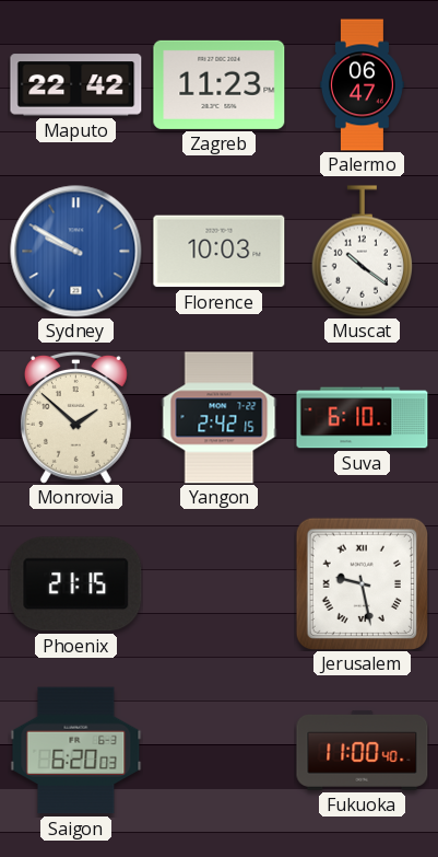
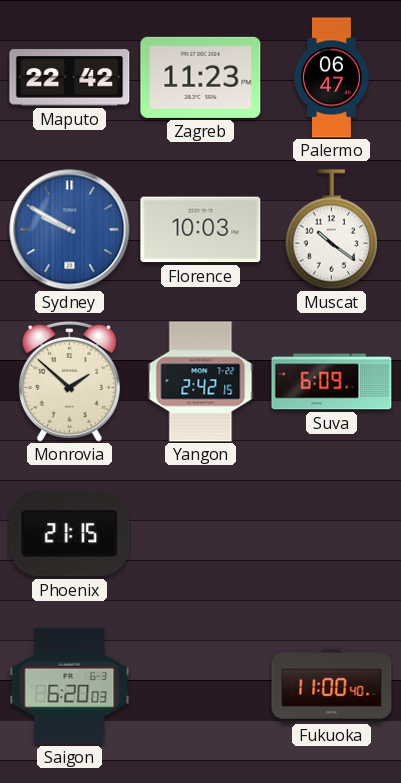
Suva: 6:10 -> 6:09 (332, 382)
Jerusalem: 9:28 -> none (362, 583)
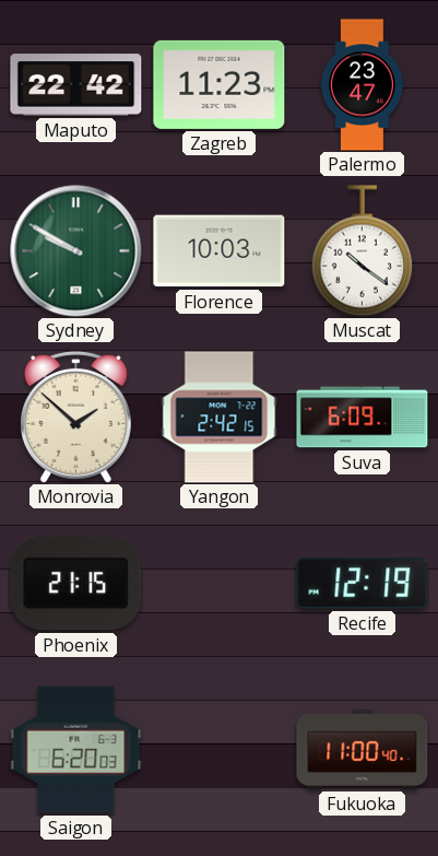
Palermo: 06:47 -> 23:47 (362, 85)
Sydney dial: blue -> green (76, 251)
Recife: none -> 12:19 (363, 584)
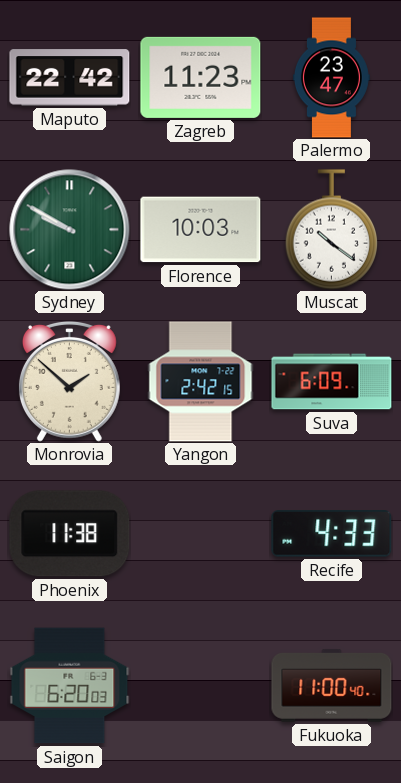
Phoenix: 21:15 -> 11:38 (70, 534)
Recife: 12:19 -> 4:33 (332, 534)
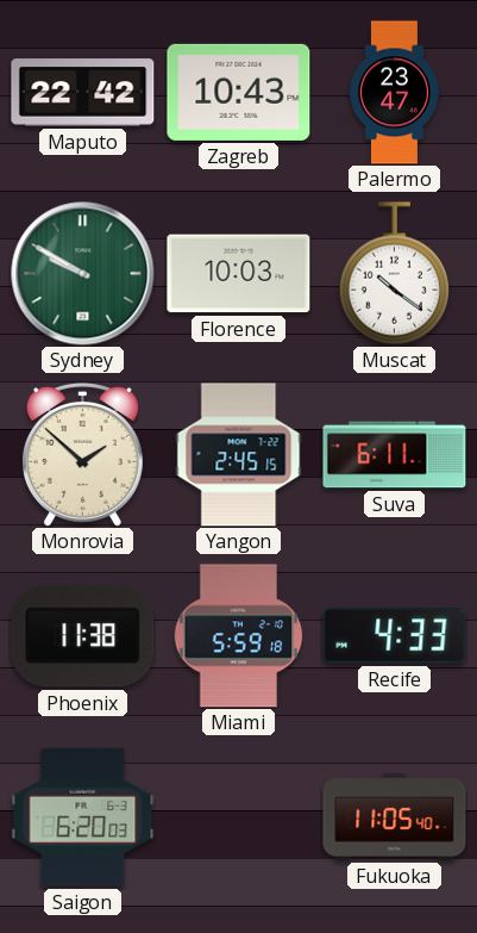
Zagreb: 11:23 -> 10:43 (239, 92)
Yangon: 2:42 -> 2:45 (239, 455)
Suva: 6:09 -> 6:11 (395, 455)
Miami: none -> 5:59 (239, 636)
Fukuoka: 11:00 -> 11:05 (395, 816)
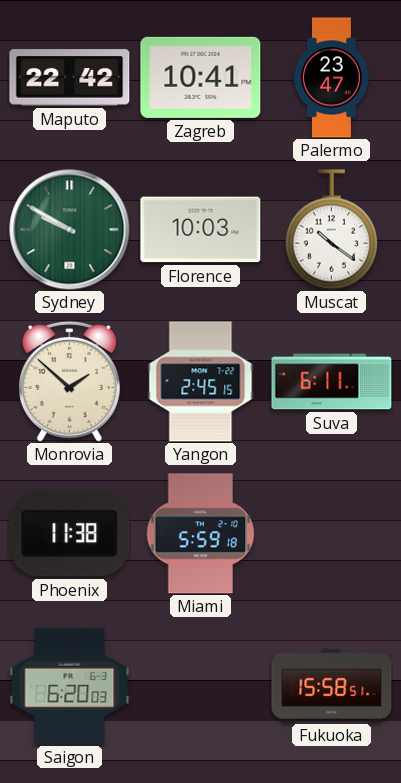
Zagreb: 10:43 -> 10:41 (201, 77)
Recife: 4:33 -> none (395, 636)
Fukuoka: 11:05 -> 15:58 (332, 685)
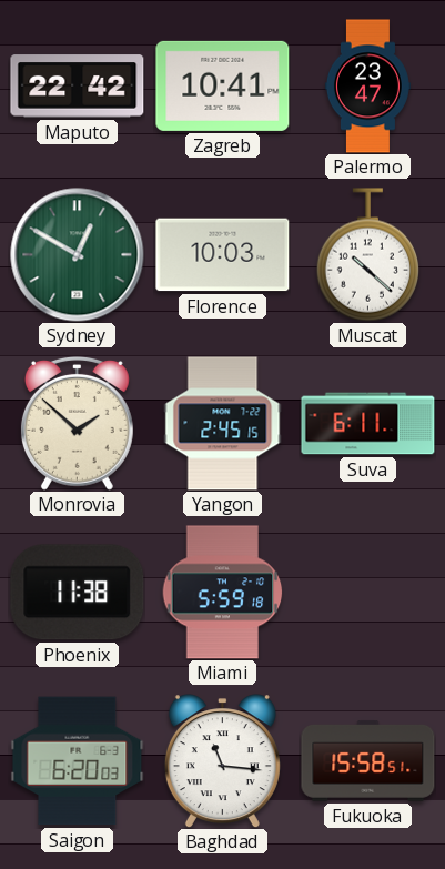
Sydney: 9:50 -> 12:50 (78, 255)
Muscat: 10:21 -> 10:22 (368, 255)
Baghdad: none -> 11:16 (222, 761)
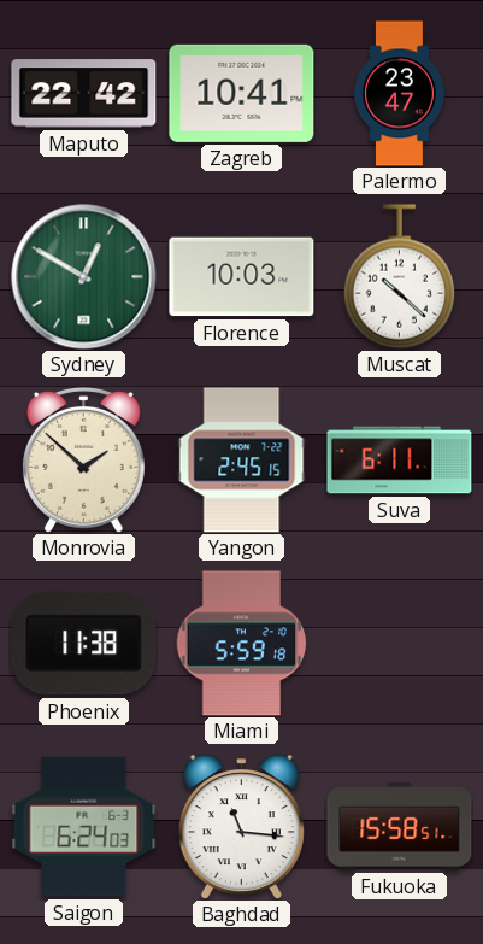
Saigon: 6:20 -> 6:24 (84, 827)
